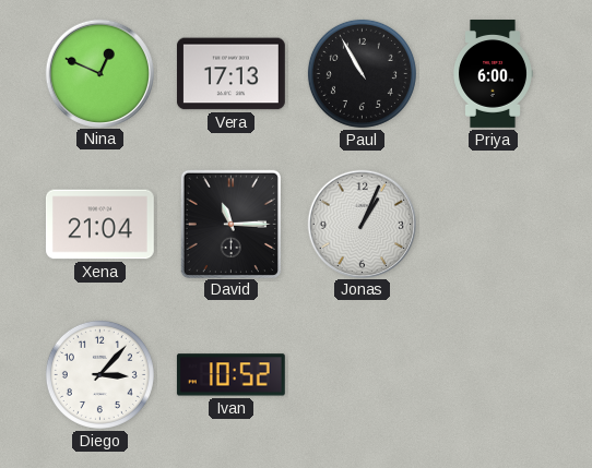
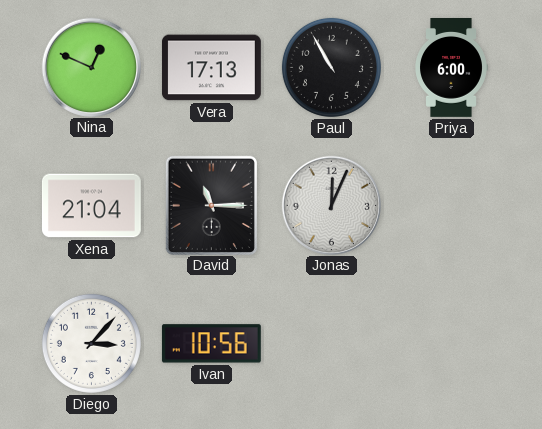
Jonas: 1:04 -> 12:04 (331, 205)
Ivan: 10:52 -> 10:56 (211, 344)
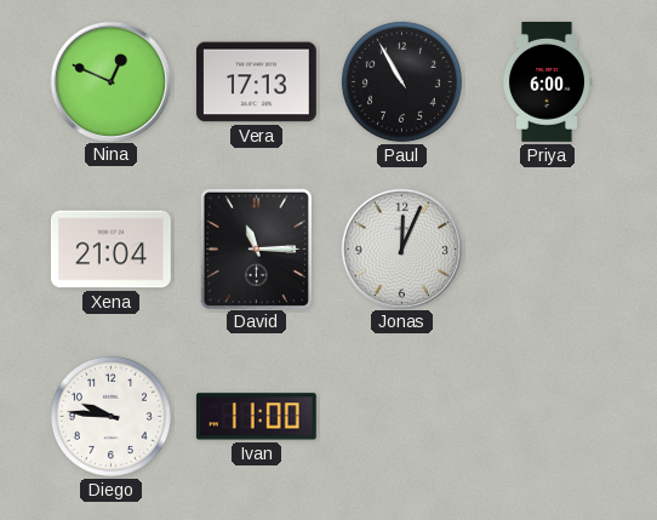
Diego: 3:07 -> 9:46 (110, 416)
Ivan: 10:56 -> 11:00 (256, 417)
